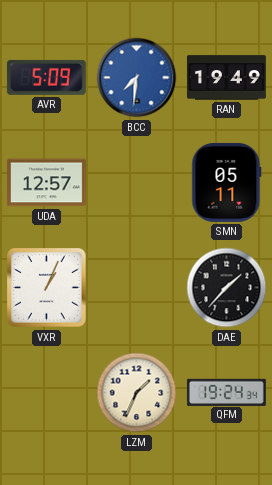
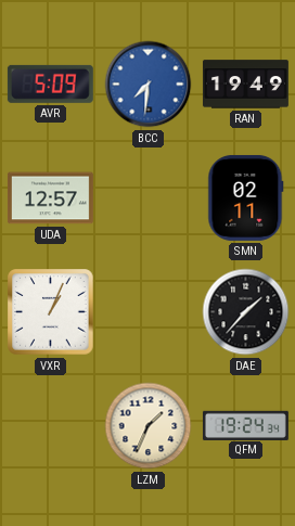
SMN: 05:11 -> 02:11 (246, 197)
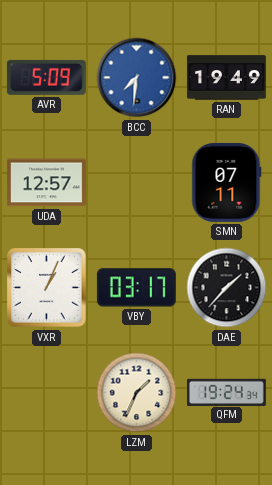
SMN: 02:11 -> 07:11 (227, 182)
VBY: none -> 03:17 (136, 288)
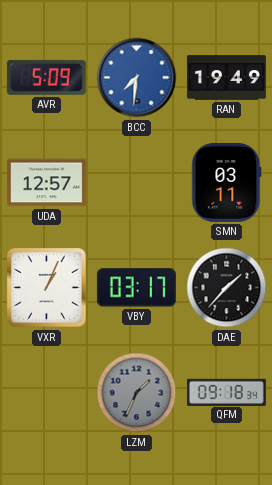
SMN: 07:11 -> 03:11 (227, 182)
LZM dial: cream -> grey (137, 393)
QFM: 19:24 -> 09:18 (226, 392)
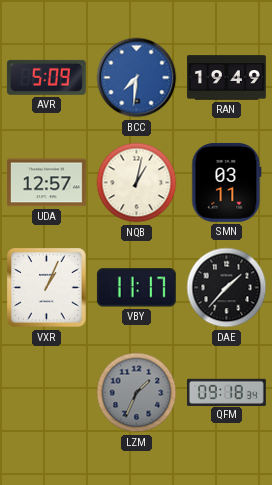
NQB: none -> 1:02 (137, 183)
VBY: 03:17 -> 11:17 (136, 288)
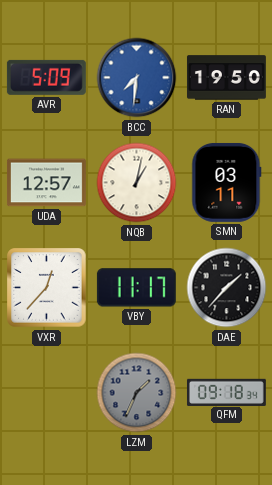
RAN: 19:49 -> 19:50 (227, 78)
VXR: 1:04 -> 12:37 (47, 288)
